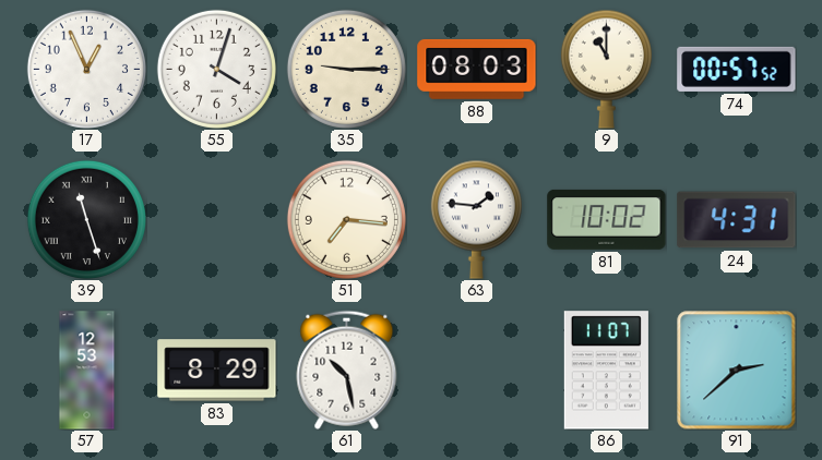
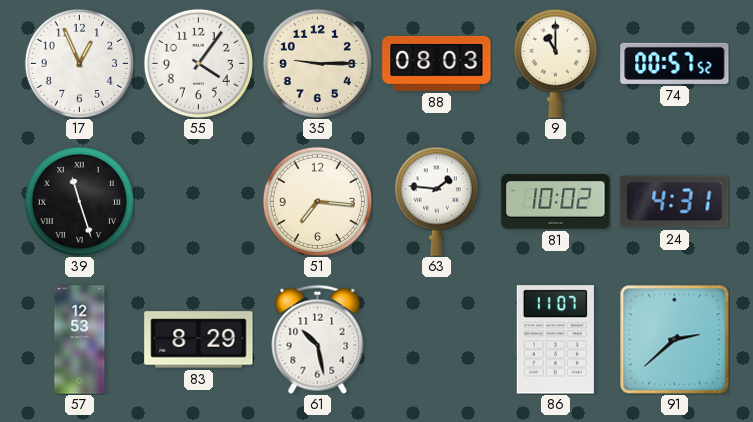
55: 4:03 -> 4:06 (198, 63)
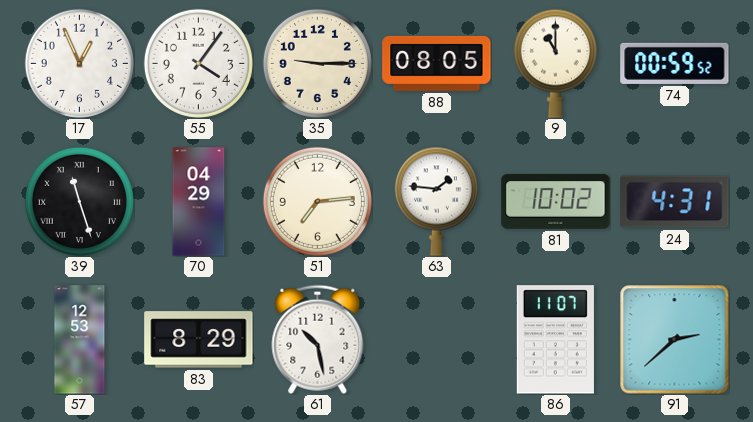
88: 08:03 -> 08:05 (437, 63)
74: 00:57 -> 00:59 (675, 63)
70: none -> 04:29 (199, 202)
51: 7:16 -> 7:14 (317, 201)
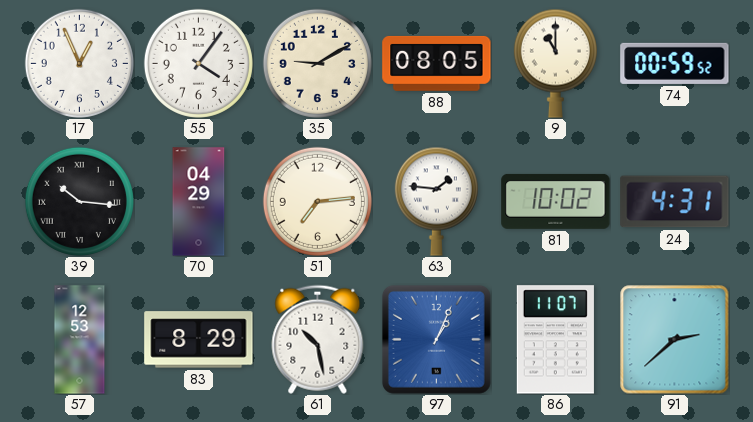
35: 9:15 -> 9:10 (317, 63)
39: 11:27 -> 10:16 (79, 201)
97: none -> 1:04 (436, 339)
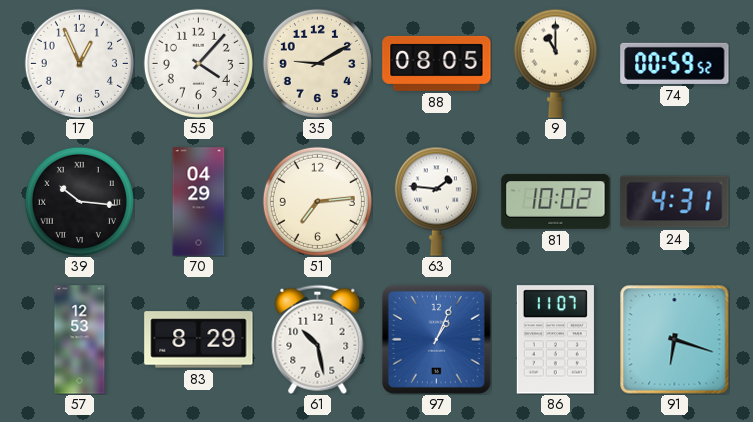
55: 4:06 -> 4:07 (198, 63)
91: 2:38 -> 6:18 (674, 339)
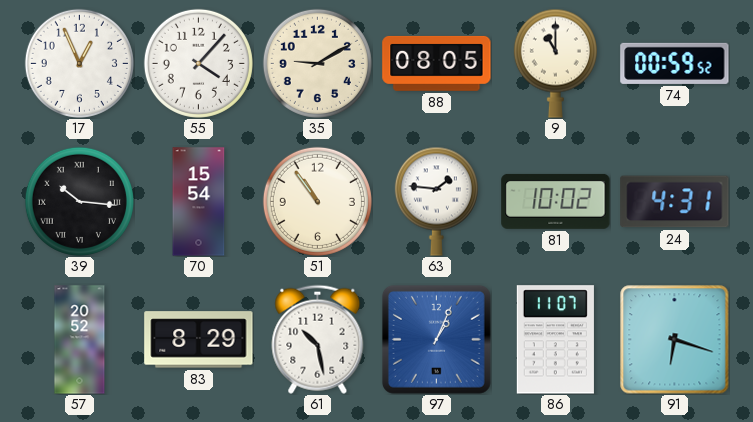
70: 04:29 -> 15:54 (199, 202)
51: 7:14 -> 10:54 (317, 201)
57: 12:53 -> 20:52 (80, 340)
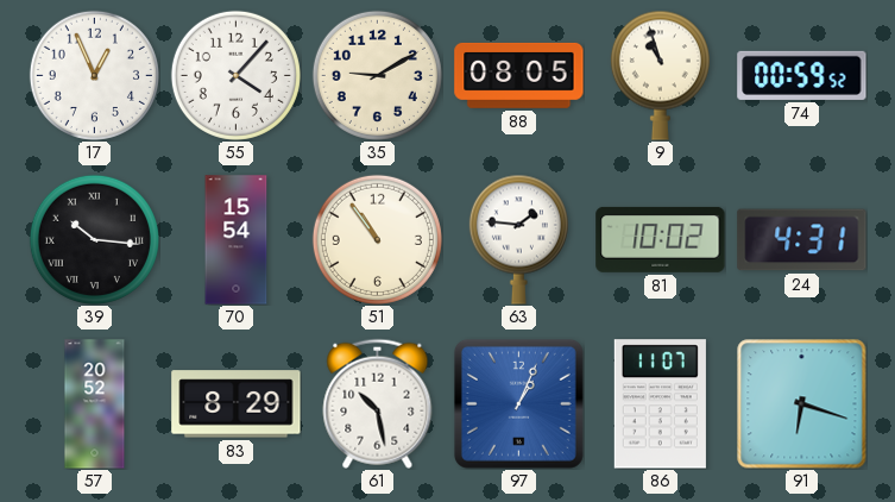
9: 11:00 -> 10:57 (660, 75)
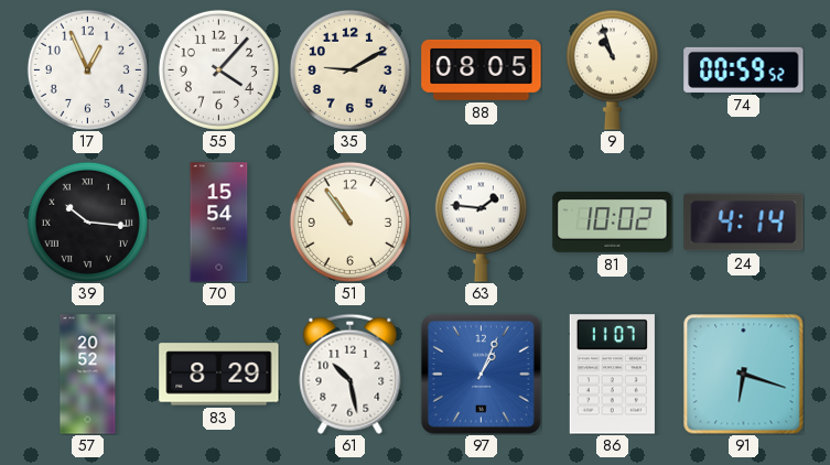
24: 4:31 -> 4:14 (744, 223)
